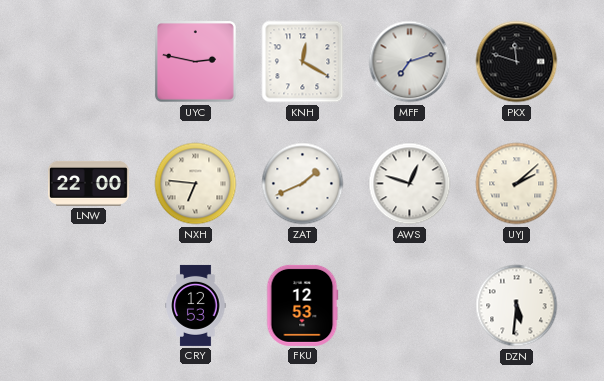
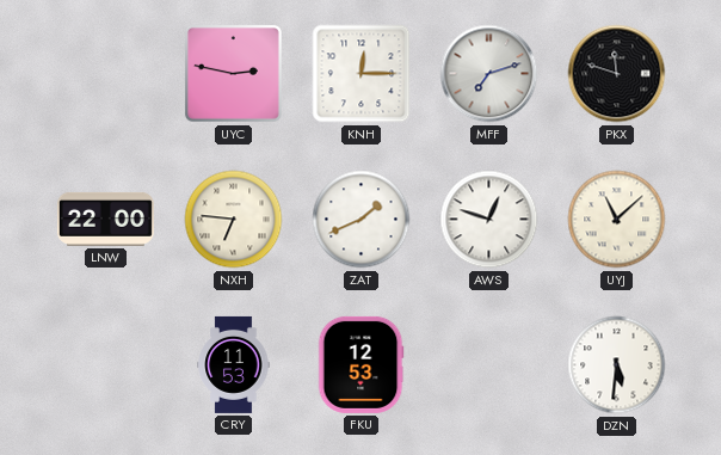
KNH: 12:20 -> 12:15 (362, 74)
UYJ: 2:08 -> 11:08 (617, 220)
CRY: 12:53 -> 11:53 (234, 364)
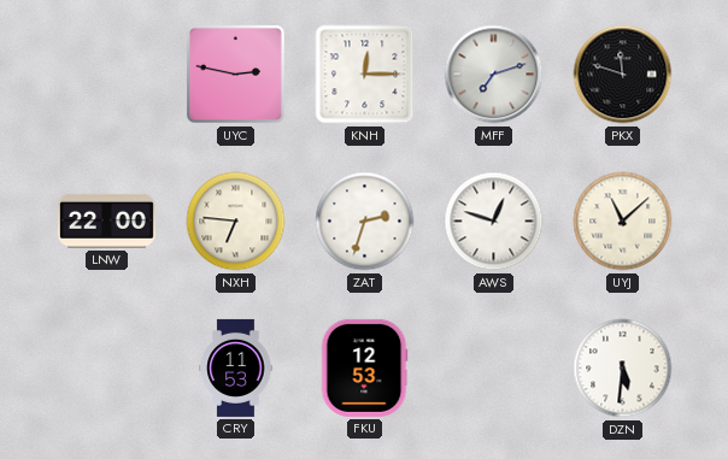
ZAT: 1:41 -> 2:33 (365, 222)
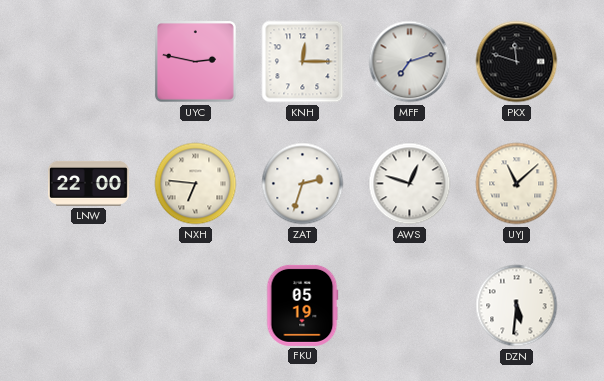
CRY: 11:53 -> none (236, 367)
FKU: 12:53 -> 05:19 (302, 305)
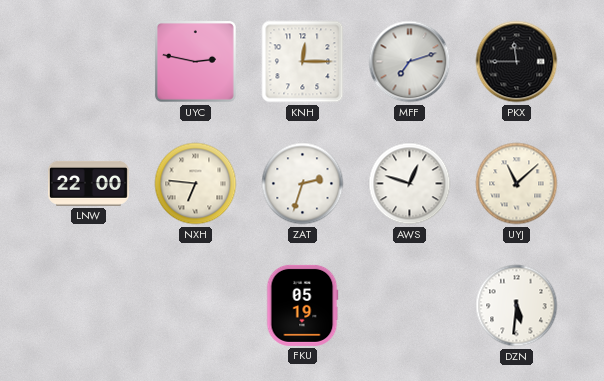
PKX: 11:48 -> 11:45 (517, 62)
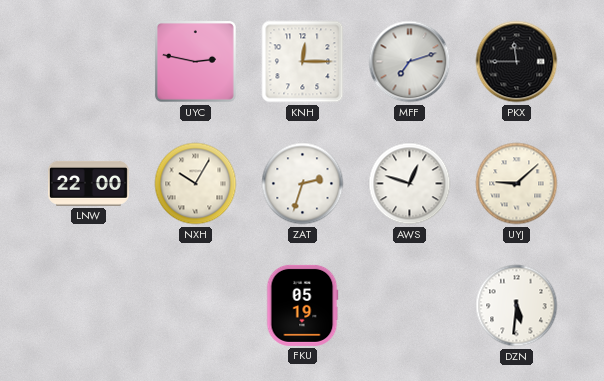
NXH: 6:46 -> 10:05 (196, 184)
UYJ: 11:08 -> 9:08 (517, 184)
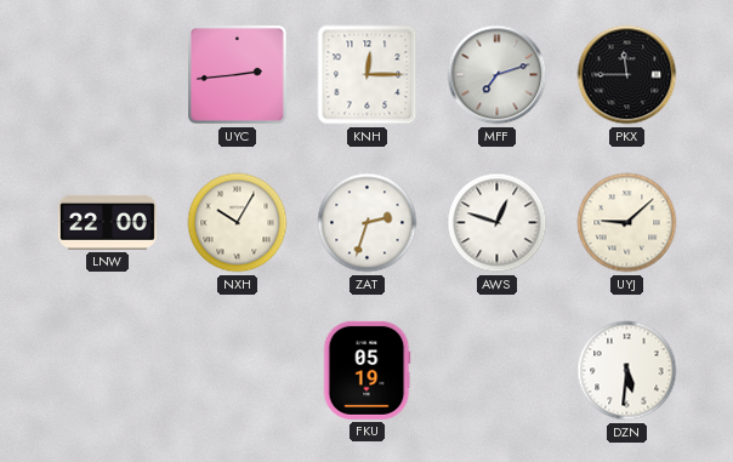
UYC: 2:47 -> 2:44 (237, 74)
